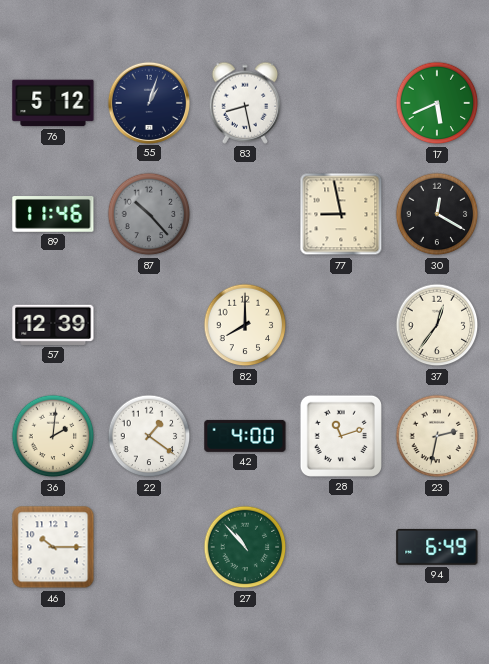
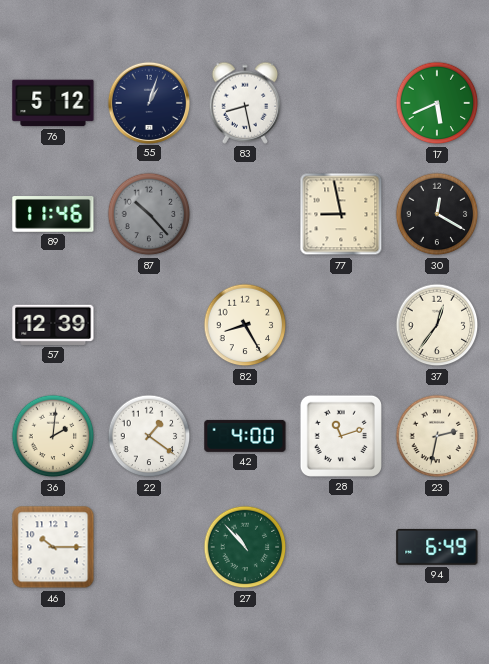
82: 8:00 -> 8:25 (245, 325)
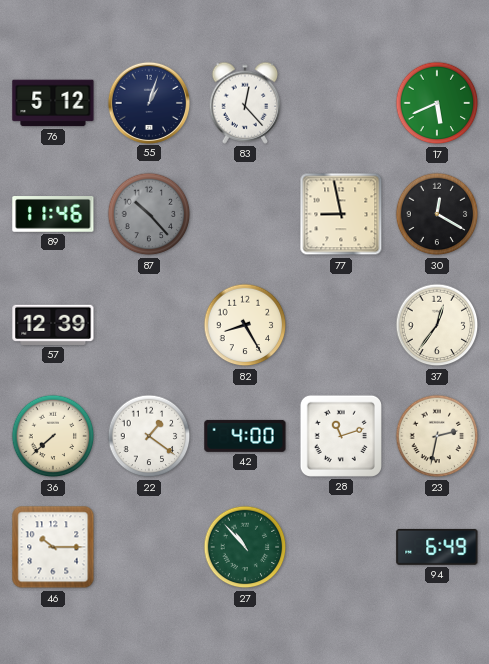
83: 8:28 -> 12:23 (245, 103)
36: 2:01 -> 7:38 (53, 436)
